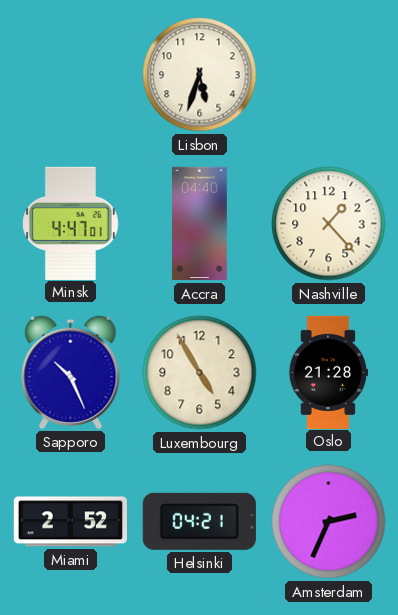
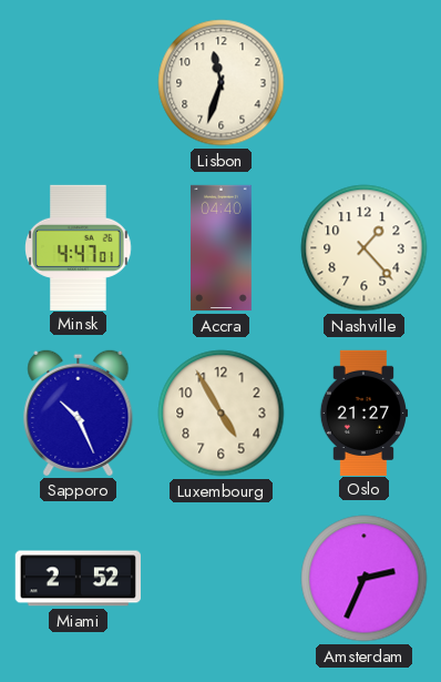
Lisbon: 5:33 -> 11:33 (222, 83)
Oslo: 21:28 -> 21:27 (362, 413)
Helsinki: 04:21 -> none (199, 521)
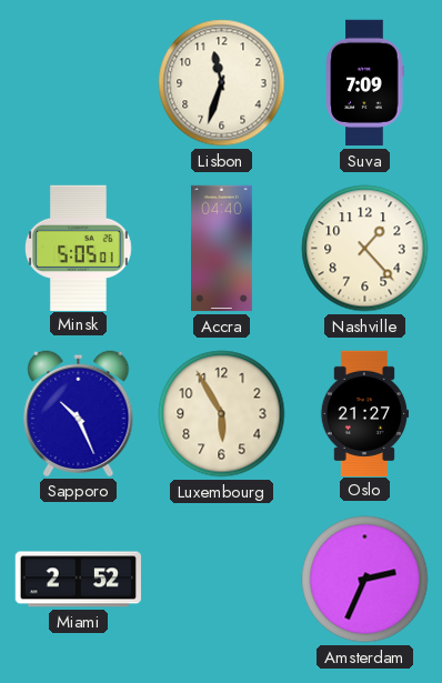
Suva: none -> 7:09 (364, 83)
Minsk: 4:47 -> 5:05 (79, 248)
Luxembourg: 4:55 -> 5:55 (222, 414)
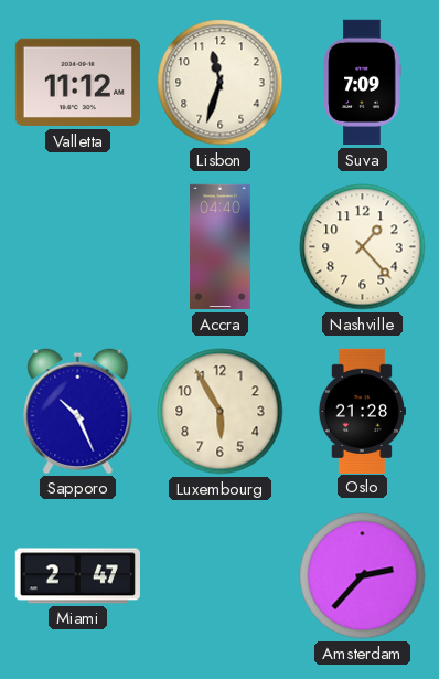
Valletta: none -> 11:12 (77, 83)
Minsk: 5:05 -> none (79, 248)
Oslo: 21:27 -> 21:28 (361, 411)
Miami: 2:52 -> 2:47 (77, 576)
Amsterdam: 2:34 -> 2:37 (363, 576)
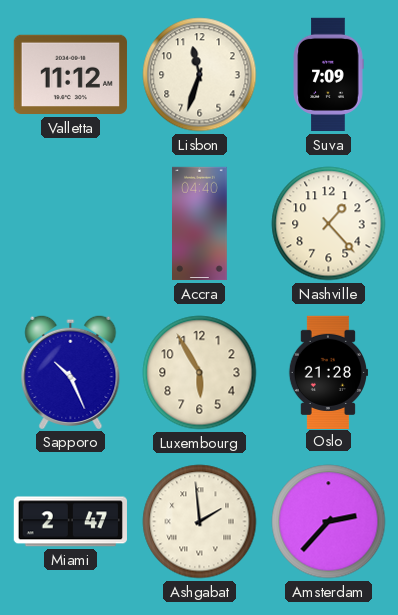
Ashgabat: none -> 1:59 (200, 522)
